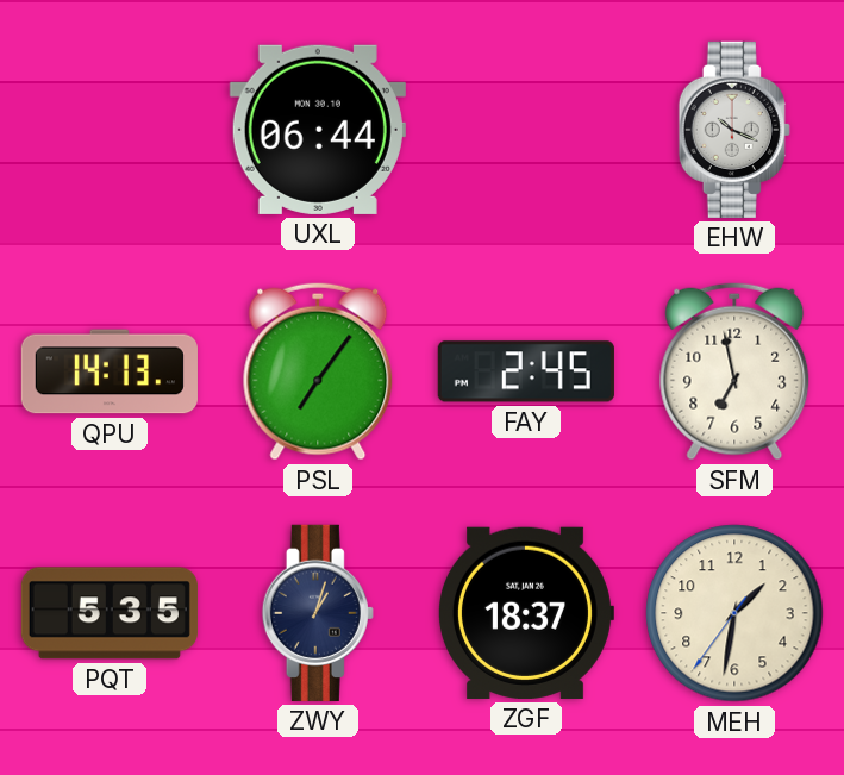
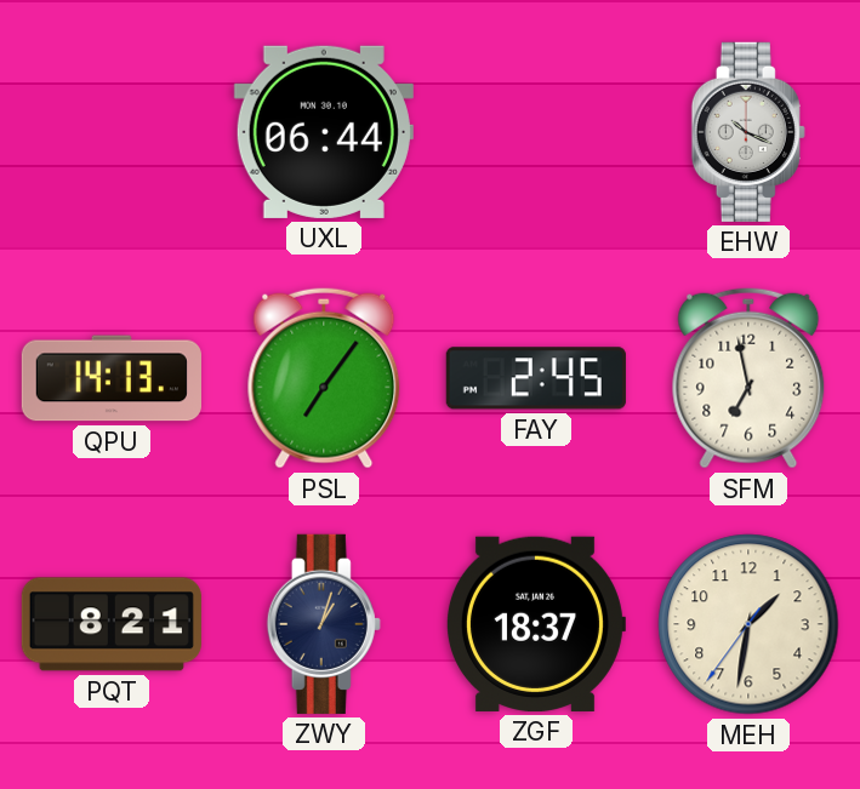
PQT: 5:35 -> 8:21 (112, 624)
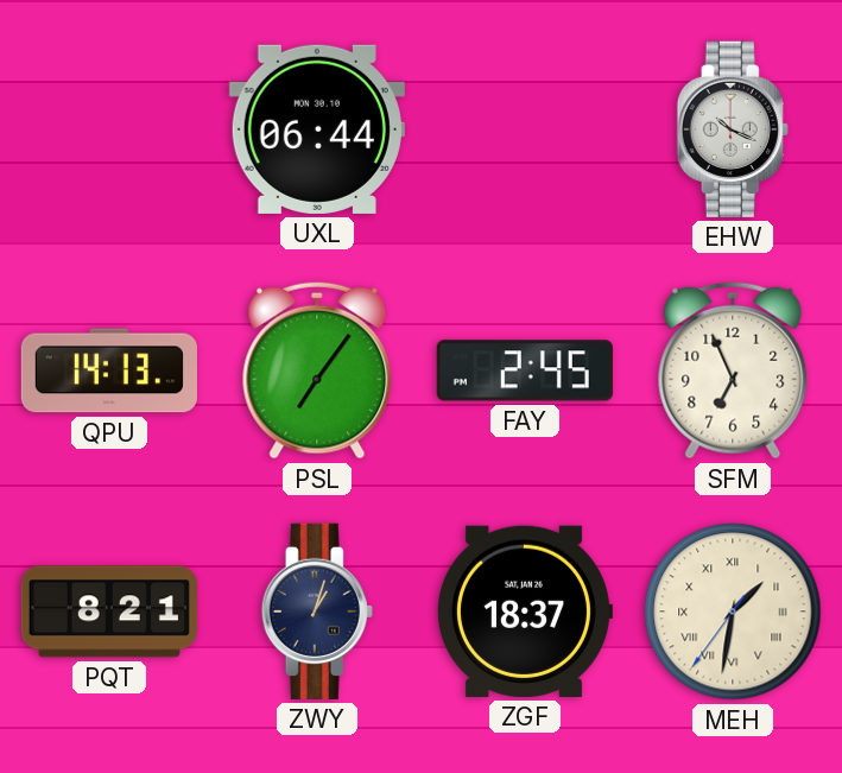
SFM: 6:58 -> 6:56 (733, 370)
MEH numerals: Arabic -> Roman (733, 612)
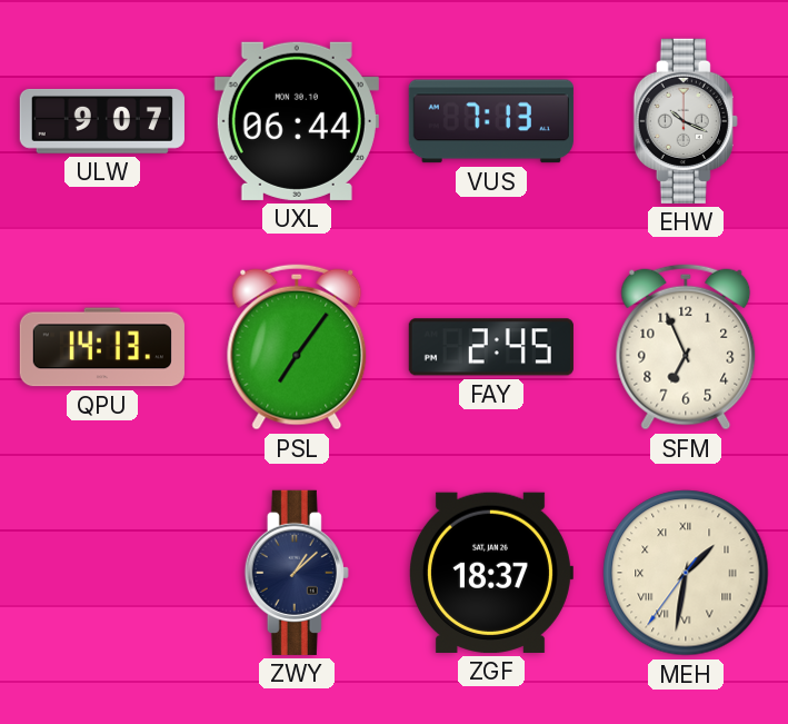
ULW: none -> 9:07 (102, 121)
VUS: none -> 7:13 (491, 121)
PQT: 8:21 -> none (109, 612)
ZWY: 1:03 -> 1:08 (297, 573)
